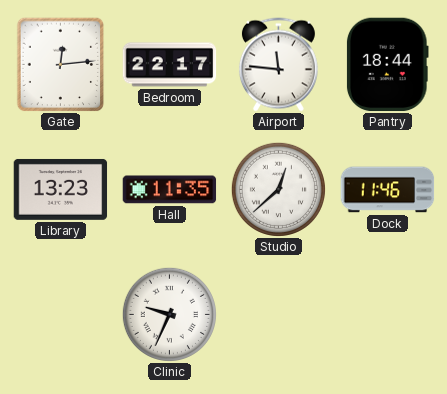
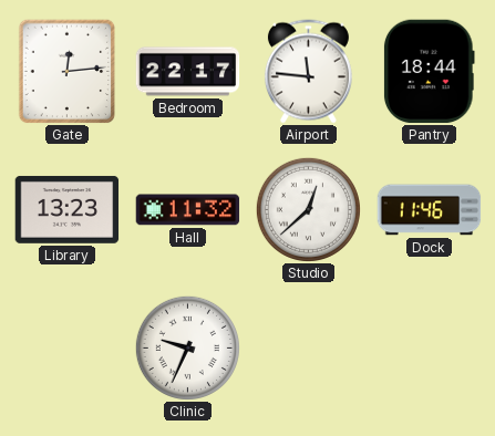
Hall: 11:35 -> 11:32 (188, 210)
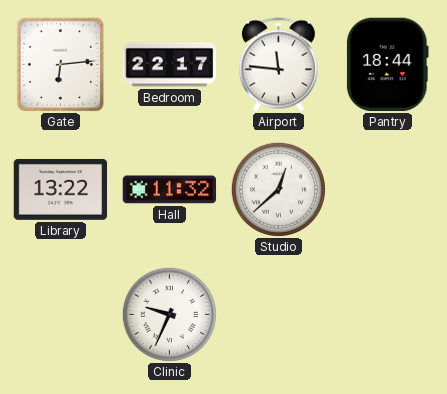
Gate: 12:14 -> 6:14 (61, 65)
Library: 13:23 -> 13:22 (61, 189)
Dock: 11:46 -> none (430, 210)
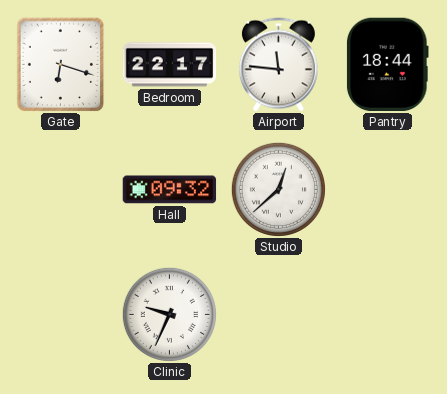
Gate: 6:14 -> 6:18 (61, 65)
Library: 13:22 -> none (61, 189)
Hall: 11:32 -> 09:32 (170, 190)
